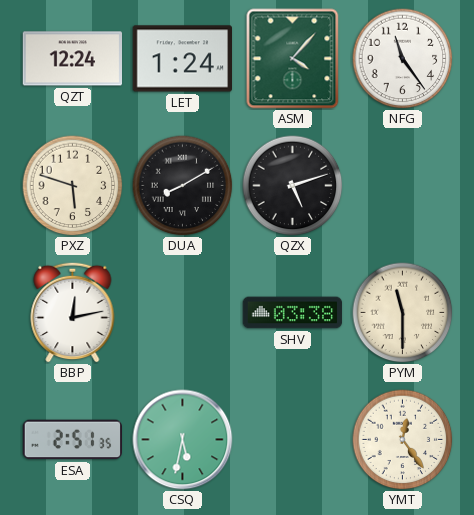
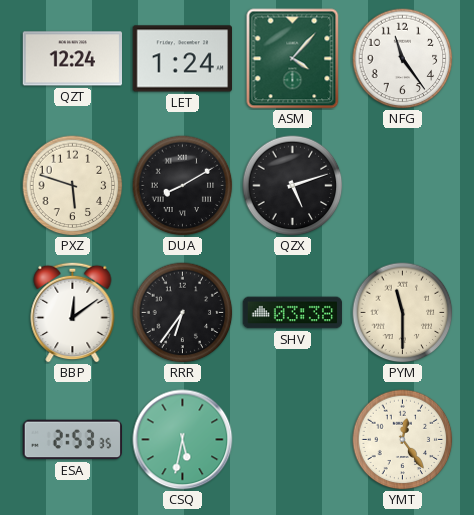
BBP: 12:13 -> 12:09 (73, 312)
RRR: none -> 6:36 (183, 313)
ESA: 2:51 -> 2:53 (73, 440)
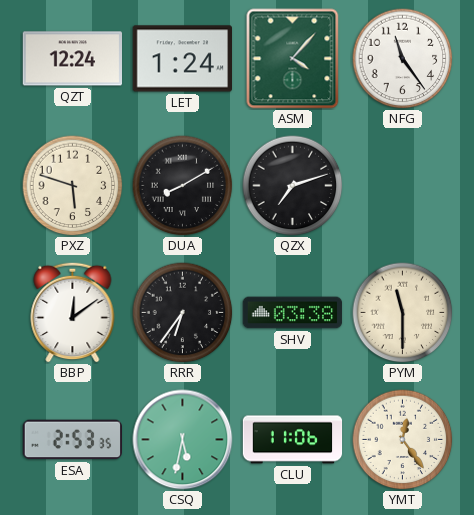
QZX: 5:12 -> 7:12 (293, 186)
CLU: none -> 11:06 (293, 440)
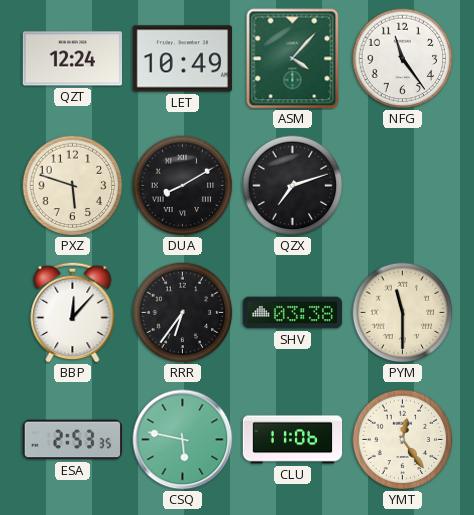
LET: 1:24 -> 10:49 (182, 59)
BBP: 12:09 -> 12:07 (73, 312)
CSQ: 5:32 -> 5:47 (183, 440)
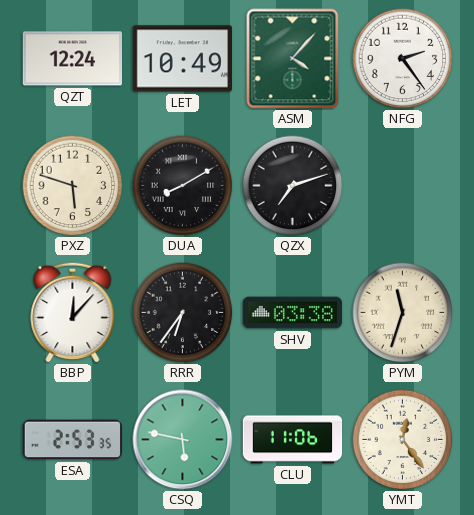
NFG: 11:24 -> 2:24 (403, 59)
PYM: 11:30 -> 11:33 (403, 313)
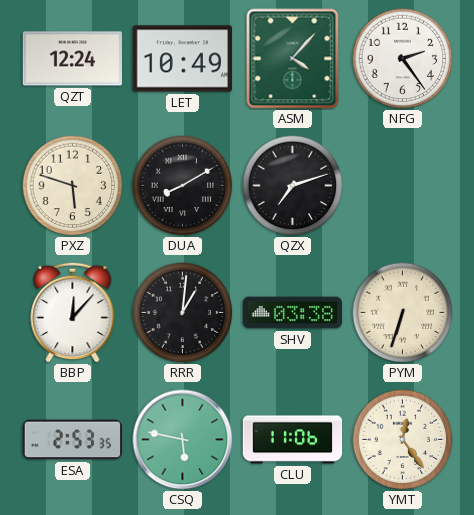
RRR: 6:36 -> 1:01 (183, 313)
PYM: 11:33 -> 6:33 (403, 313)
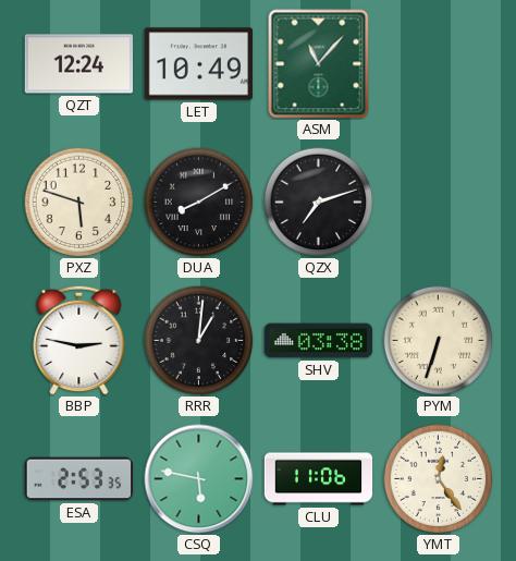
ASM: 4:07 -> 11:07 (319, 64)
NFG: 2:24 -> none (403, 59)
BBP: 12:07 -> 2:47 (79, 340)
